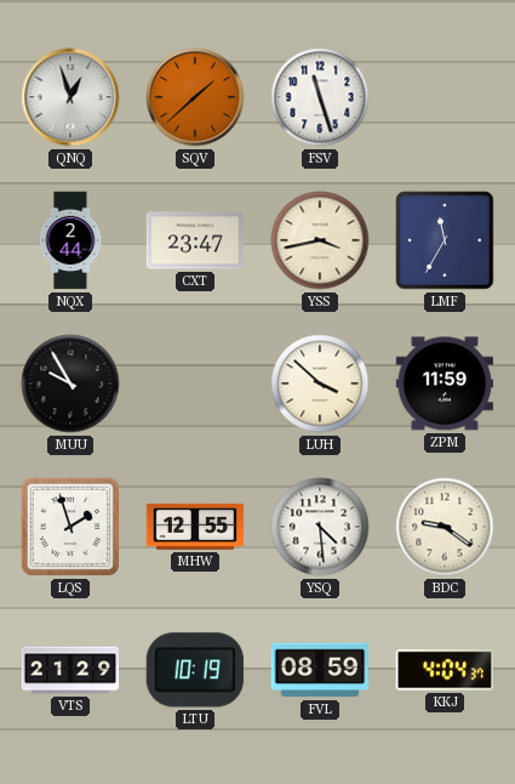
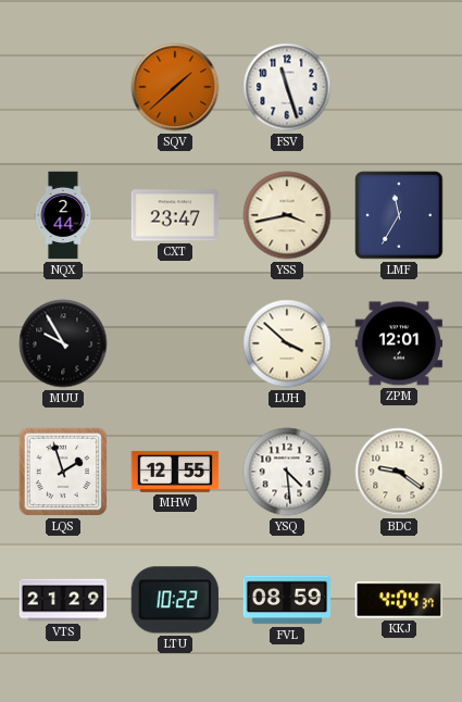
QNQ: 12:57 -> none (70, 97)
ZPM: 11:59 -> 12:01 (398, 343)
LTU: 10:19 -> 10:22 (175, 600)
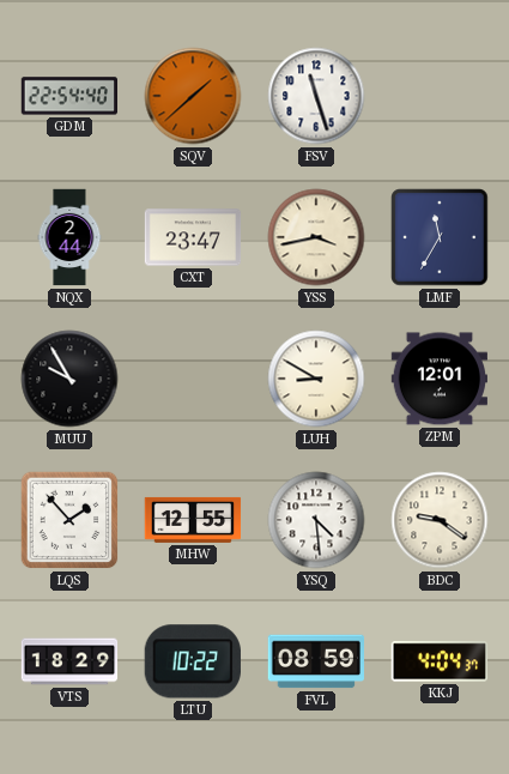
GDM: none -> 22:54 (68, 96)
LUH: 3:52 -> 8:50 (316, 379)
LQS: 1:57 -> 1:53 (69, 520)
VTS: 21:29 -> 18:29 (69, 661)
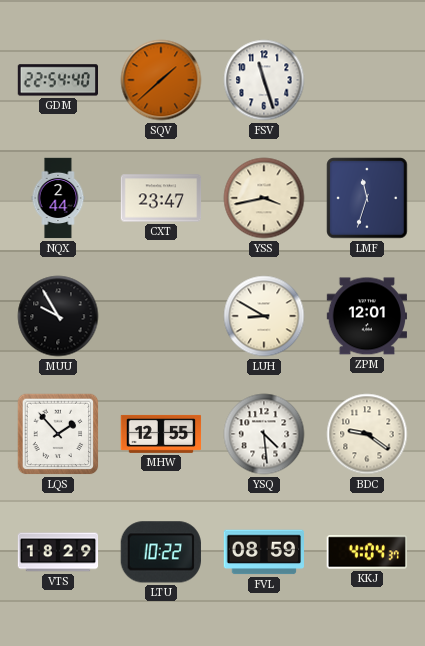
LMF: 11:35 -> 11:33 (367, 198)
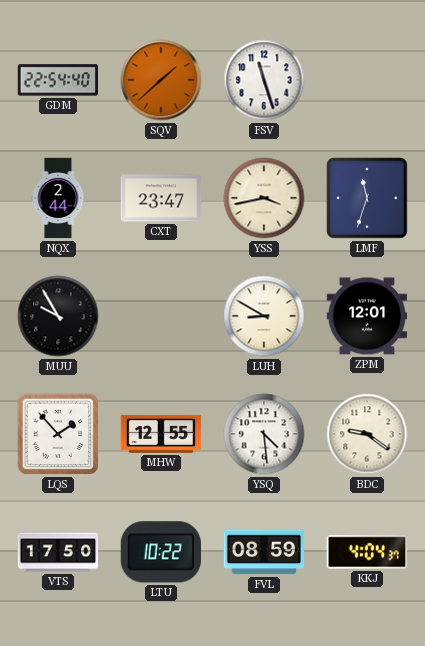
VTS: 18:29 -> 17:50 (58, 552)
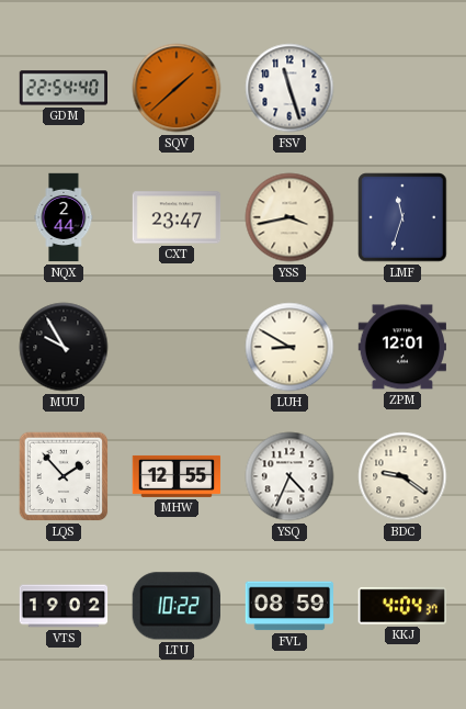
YSQ: 4:29 -> 4:34 (289, 476)
VTS: 17:50 -> 19:02 (64, 606)
